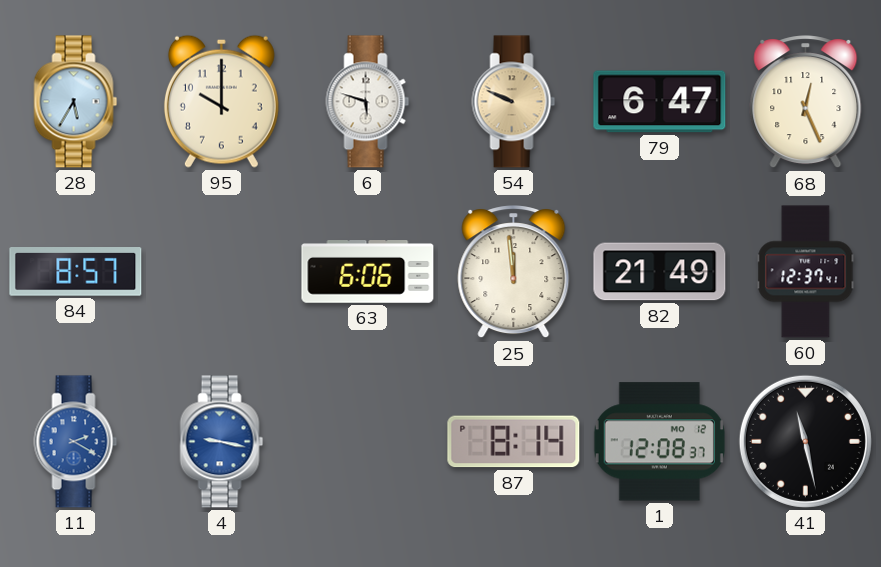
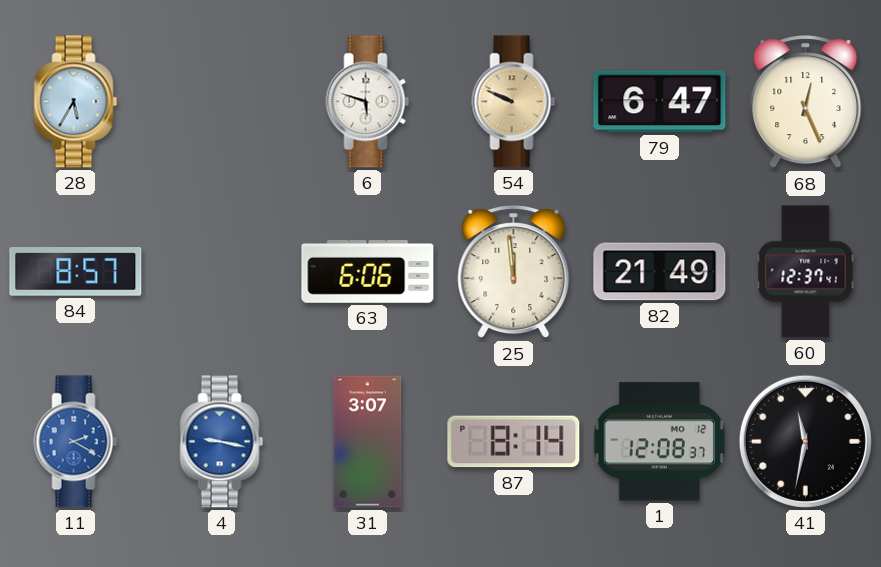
95: 10:00 -> none (221, 101)
31: none -> 3:07 (368, 442)
41: 11:28 -> 11:32 (805, 441)
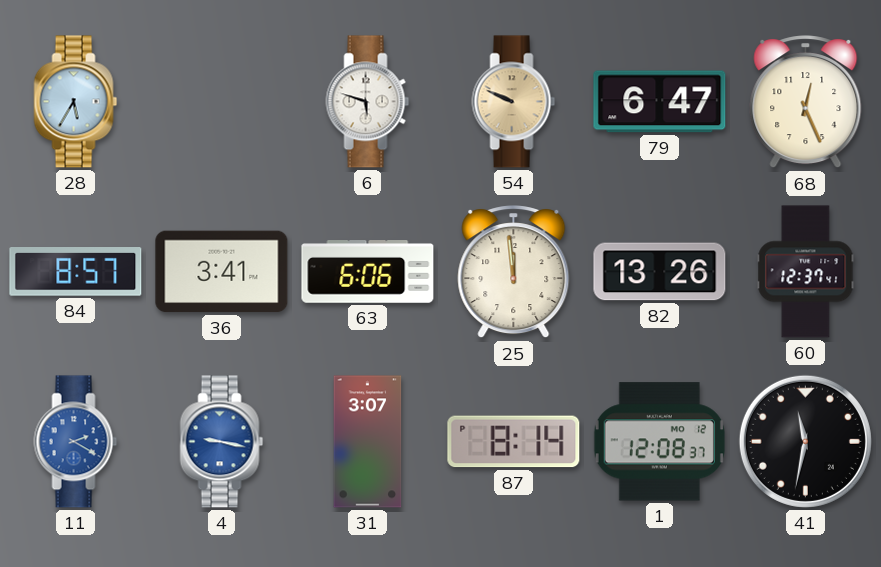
36: none -> 3:41 (222, 272)
82: 21:49 -> 13:26 (660, 272)
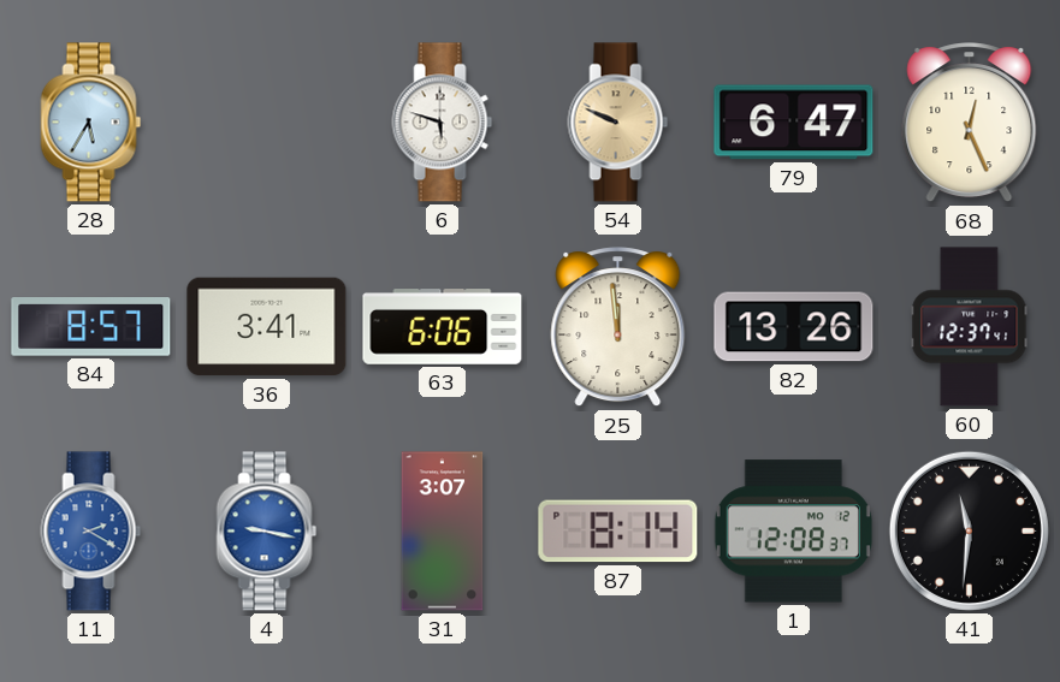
41: 11:32 -> 11:31 (969, 530)
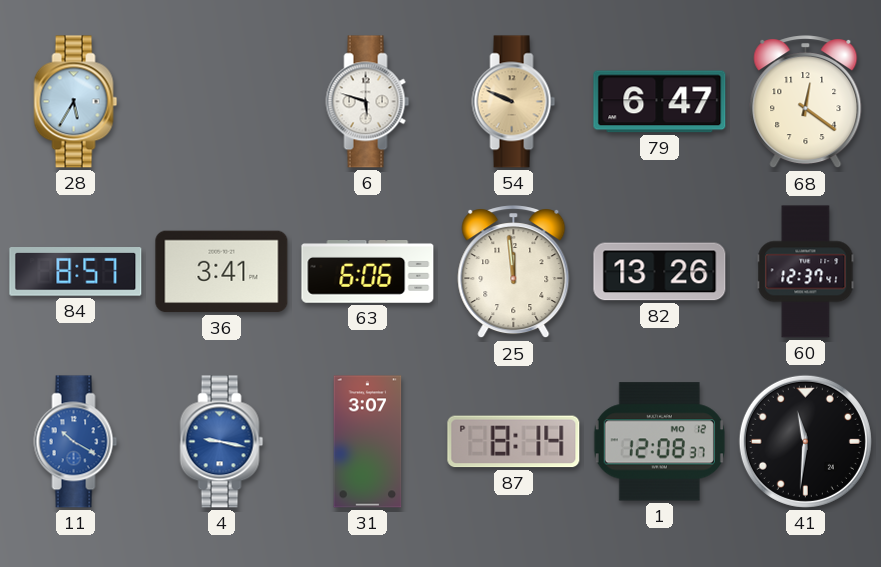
68: 12:26 -> 12:21 (806, 102)
11: 2:20 -> 10:20 (76, 442)
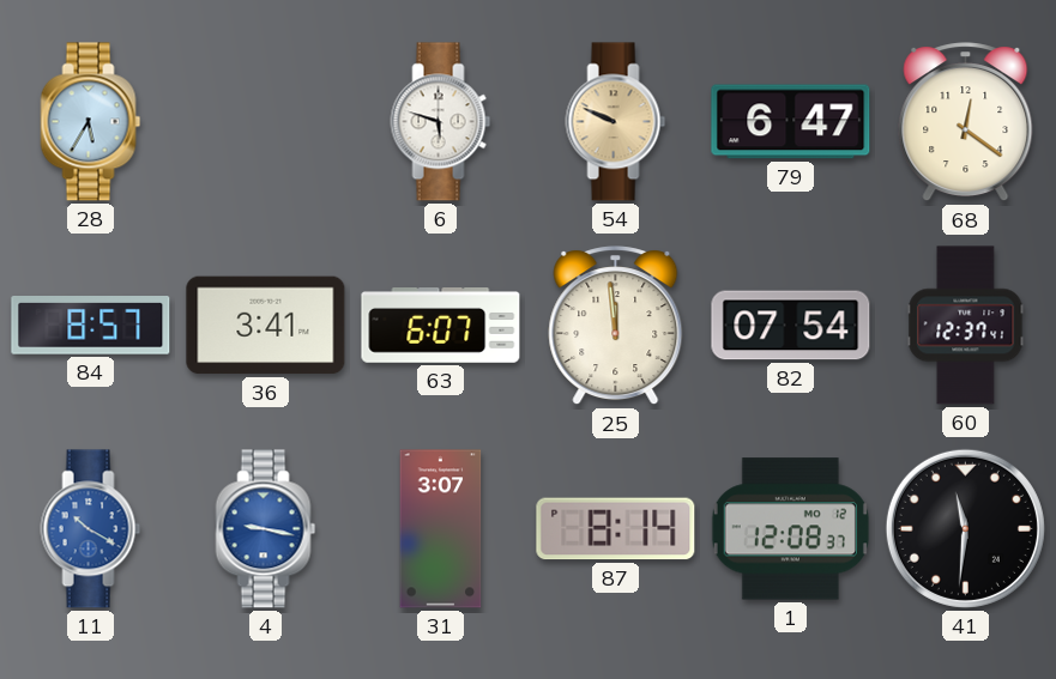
63: 6:06 -> 6:07 (441, 326)
82: 13:26 -> 07:54 (791, 326)
